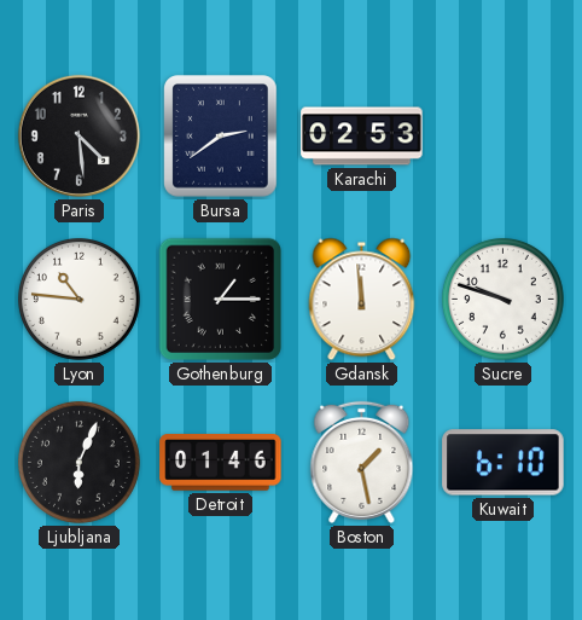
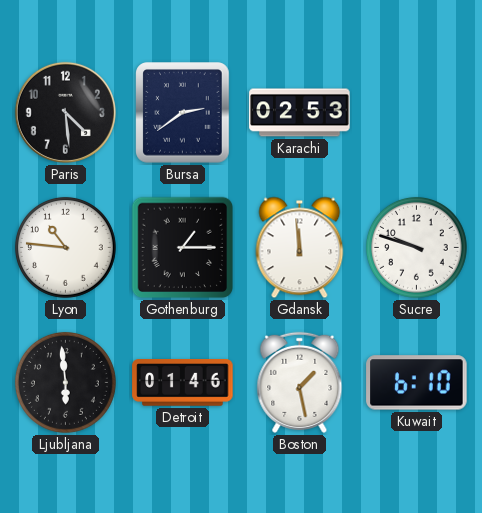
Ljubljana: 6:04 -> 5:59 (65, 382)
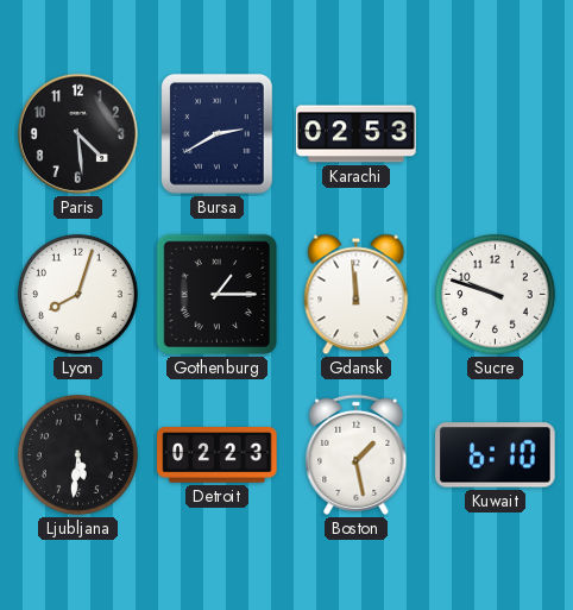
Bursa: 2:39 -> 2:40 (218, 134)
Lyon: 10:46 -> 8:03 (77, 294)
Ljubljana: 5:59 -> 5:31 (77, 454)
Detroit: 01:46 -> 02:23 (218, 455)
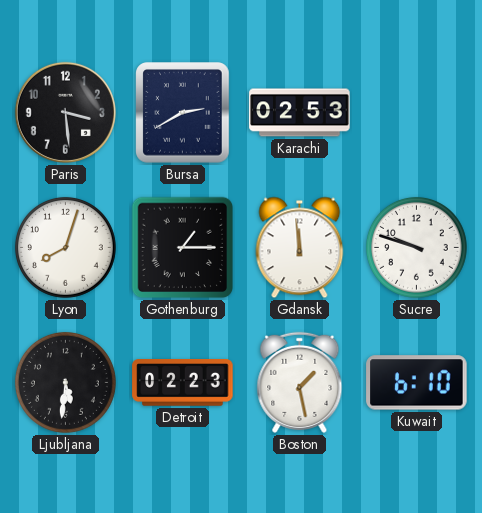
Paris: 4:29 -> 3:29 (65, 112)
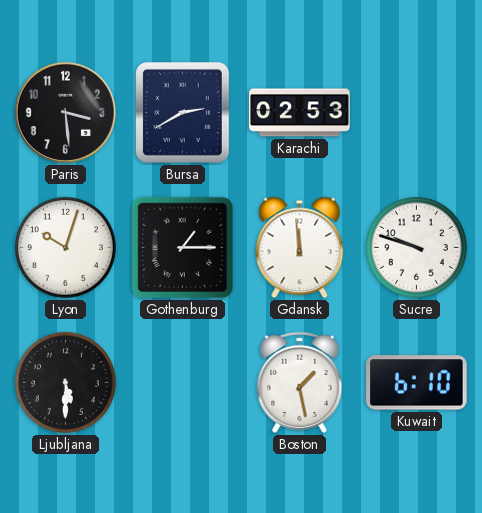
Lyon: 8:03 -> 10:03 (65, 247)
Ljubljana: 5:31 -> 5:30 (65, 382)
Detroit: 02:23 -> none (183, 383)
